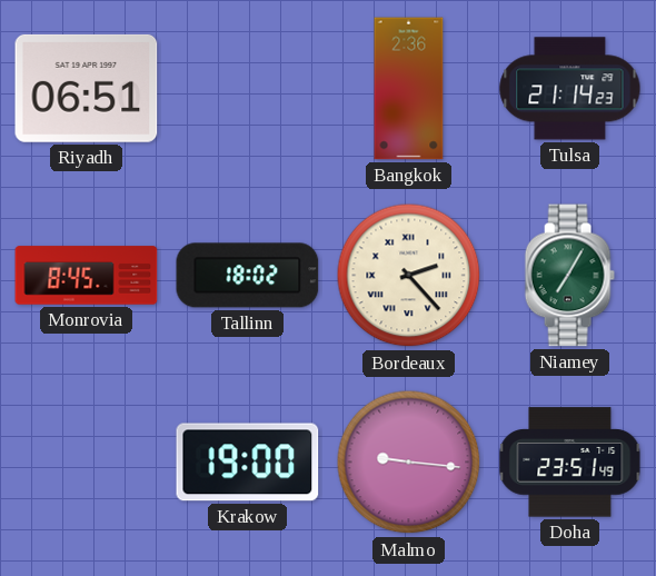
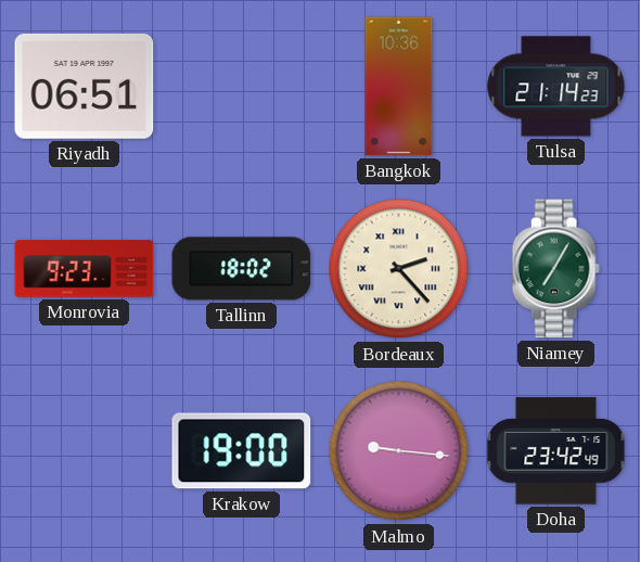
Bangkok: 2:36 -> 10:36 (399, 87)
Monrovia: 8:45 -> 9:23 (85, 269)
Doha: 23:51 -> 23:42 (556, 451)
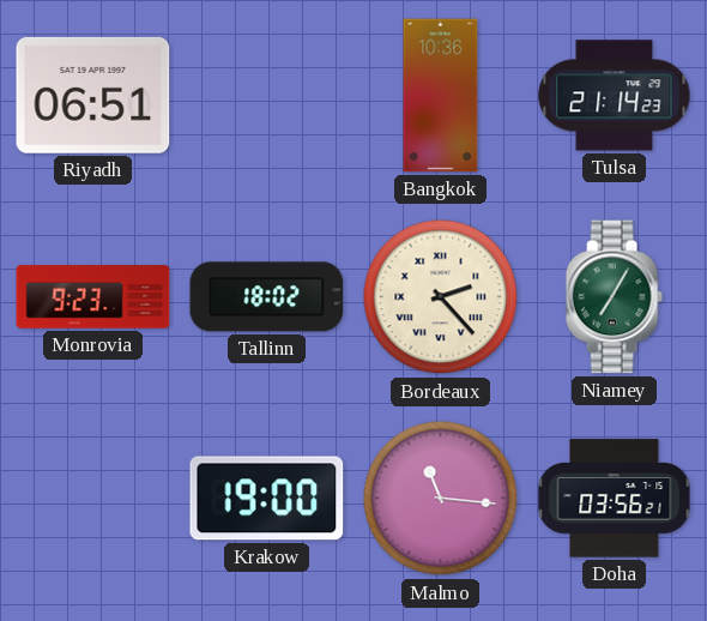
Malmo: 9:16 -> 11:16 (441, 499)
Doha: 23:42 -> 03:56 (615, 499)
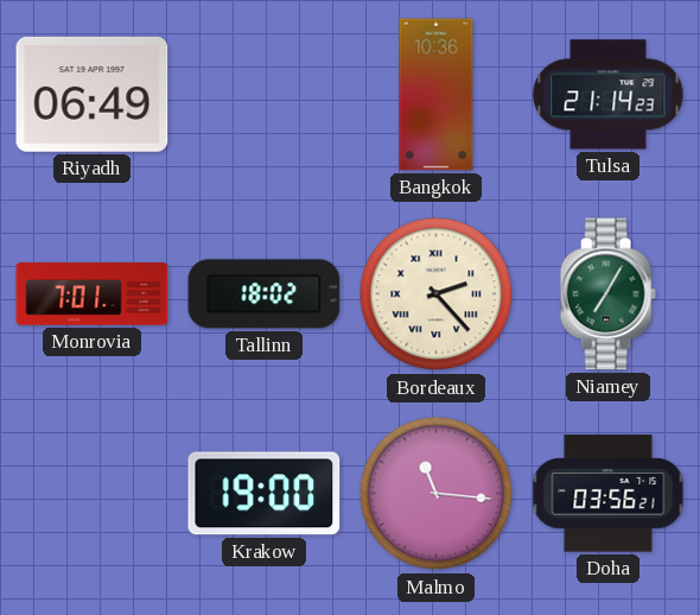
Riyadh: 06:51 -> 06:49 (93, 94)
Monrovia: 9:23 -> 7:01 (93, 294)
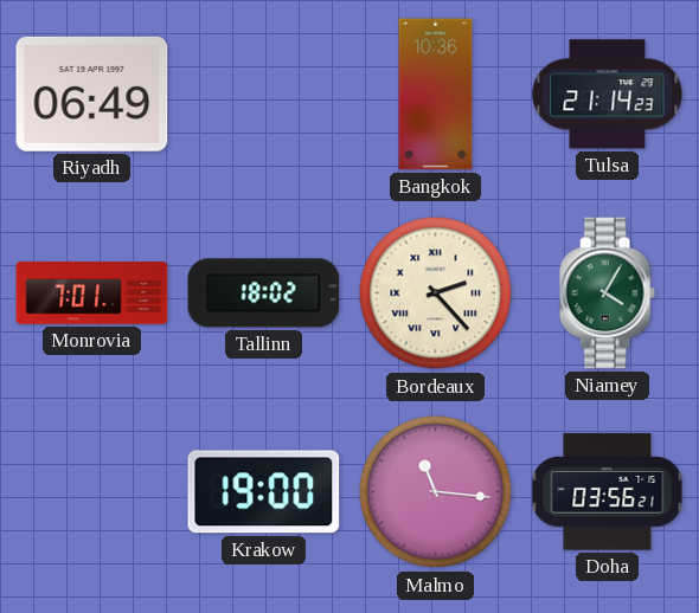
Niamey: 7:05 -> 4:05 (607, 293)
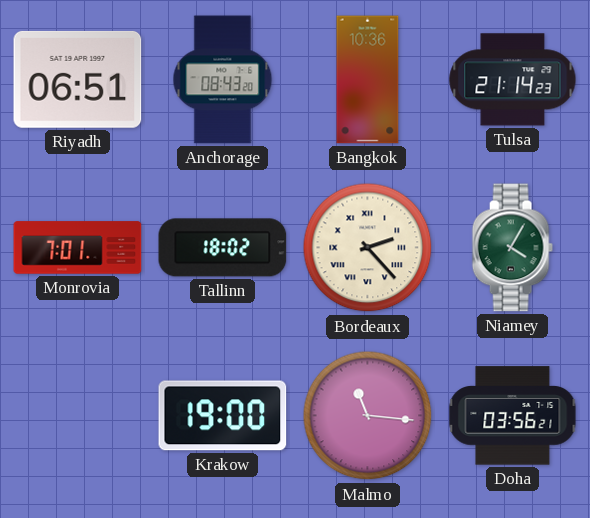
Riyadh: 06:49 -> 06:51 (78, 79)
Anchorage: none -> 08:43 (223, 80)
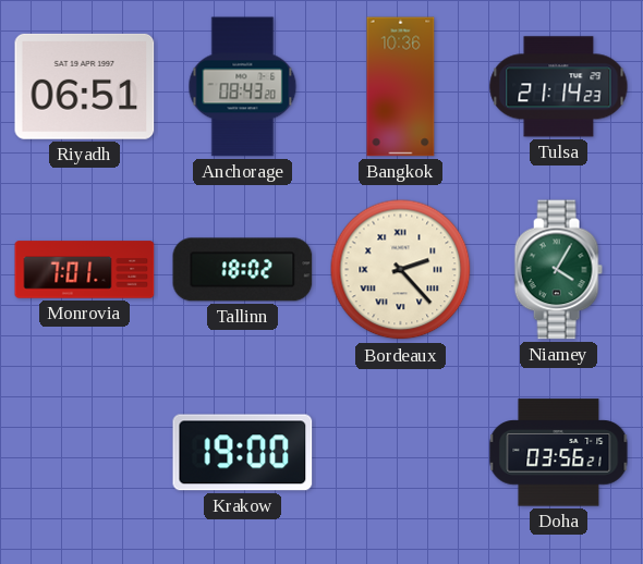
Malmo: 11:16 -> none (368, 416)
